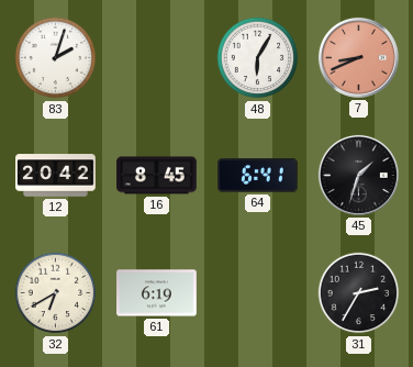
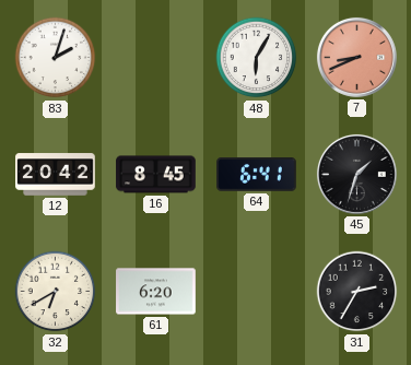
61: 6:19 -> 6:20 (156, 292)
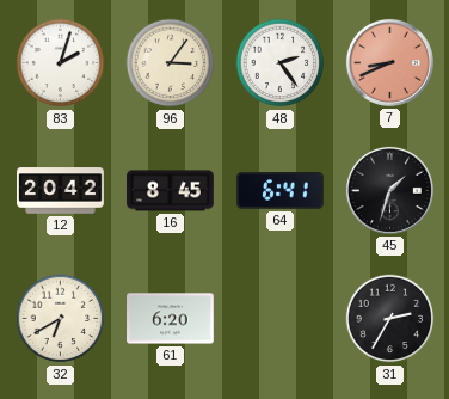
96: none -> 3:06 (171, 63)
48: 6:05 -> 2:24 (281, 63)
